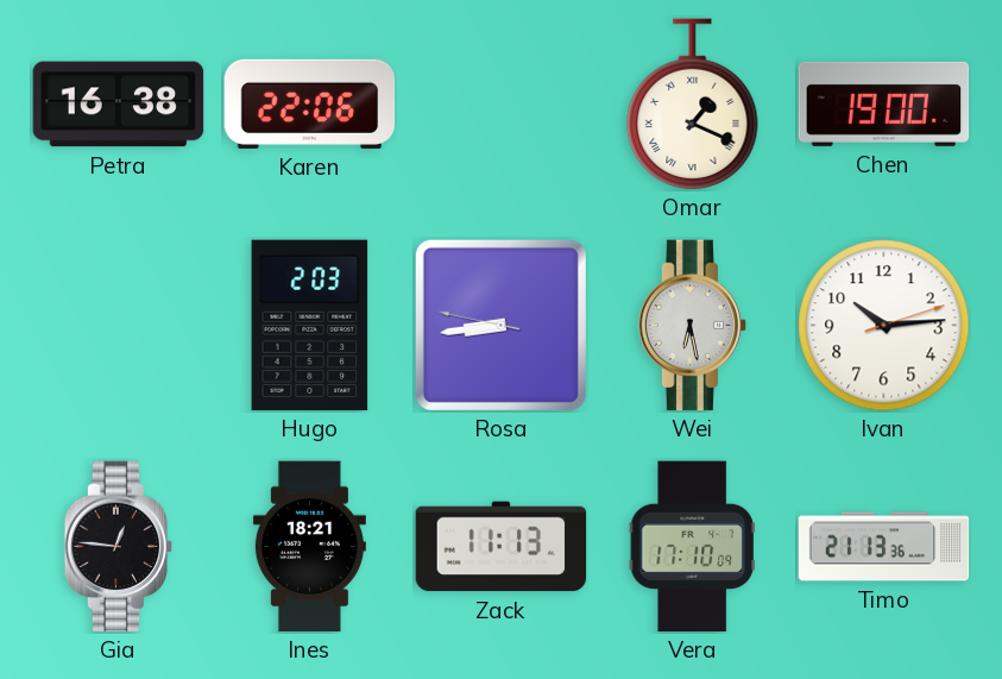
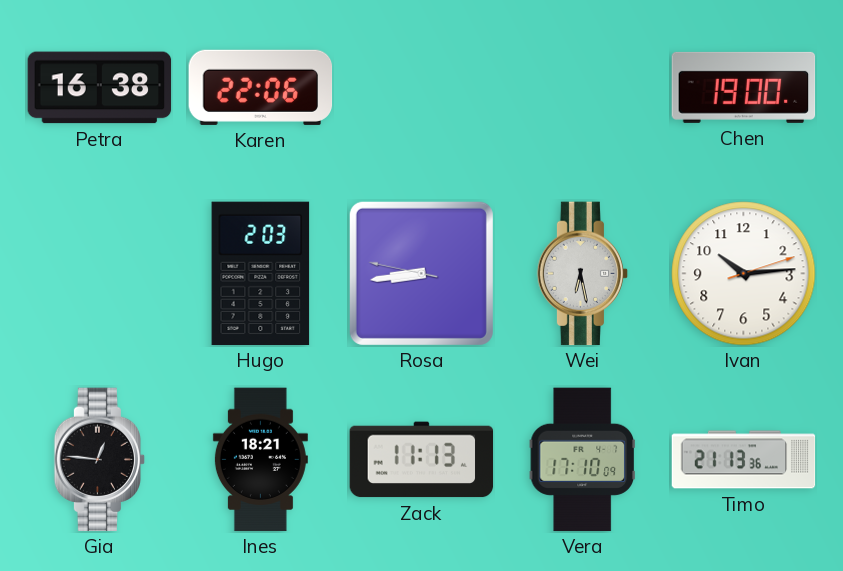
Omar: 1:19 -> none (693, 105)
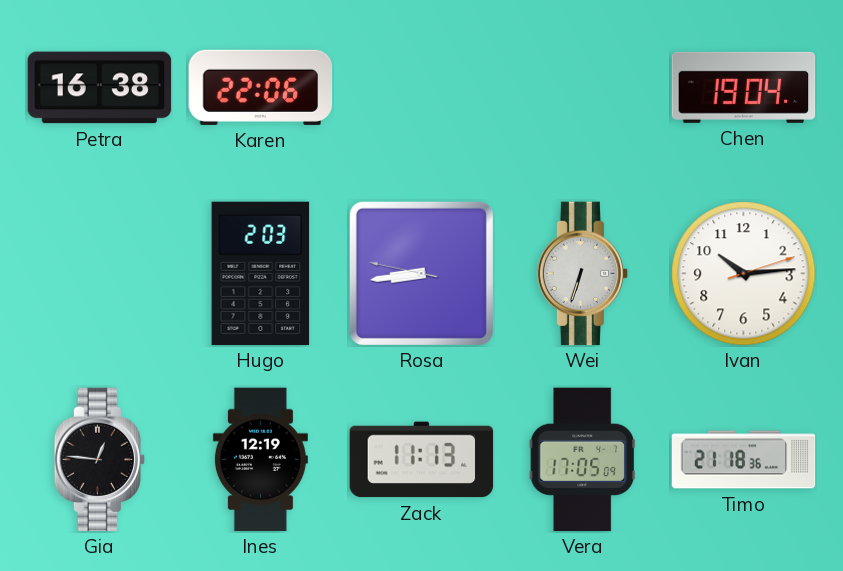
Chen: 19:00 -> 19:04 (744, 87)
Wei: 6:28 -> 6:33 (583, 274)
Ines: 18:21 -> 12:19 (260, 460)
Vera: 17:10 -> 17:05 (582, 460)
Timo: 21:13 -> 21:18 (744, 460)
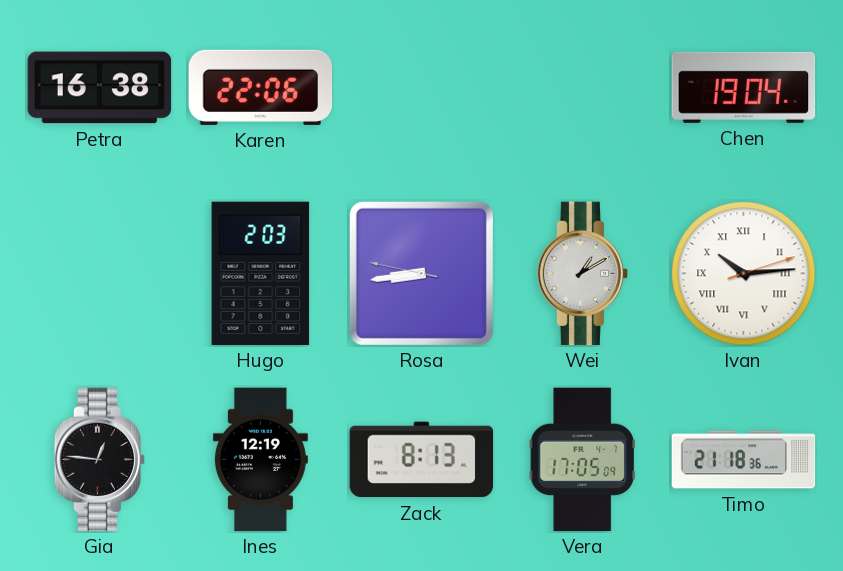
Wei: 6:33 -> 1:10 (583, 274)
Ivan numerals: Arabic -> Roman (744, 274)
Zack: 11:13 -> 8:13 (422, 460)
